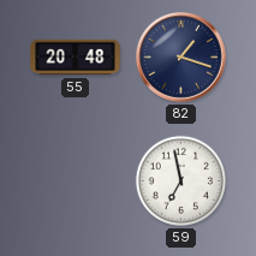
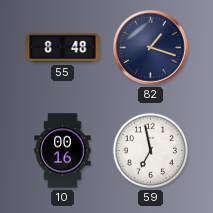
55: 20:48 -> 8:48 (63, 48)
10: none -> 00:16 (63, 151)
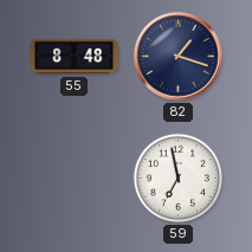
10: 00:16 -> none (63, 151)
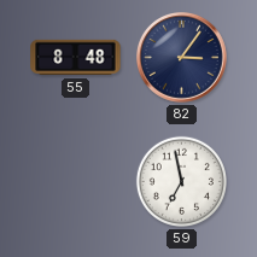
82: 1:18 -> 3:06 (182, 58)
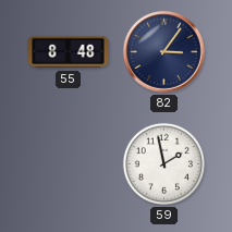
59: 6:58 -> 1:58 (163, 163)
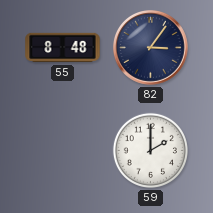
59: 1:58 -> 2:00 (150, 150)
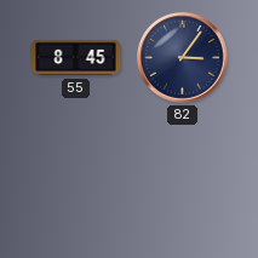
55: 8:48 -> 8:45 (76, 58)
59: 2:00 -> none (150, 150)
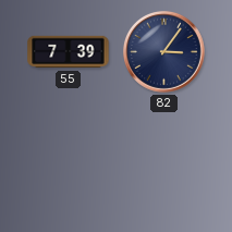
55: 8:45 -> 7:39 (69, 52)
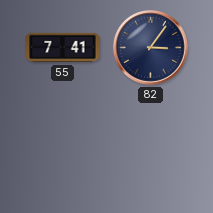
55: 7:39 -> 7:41 (63, 48)
